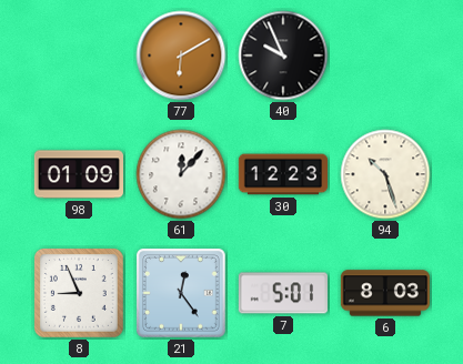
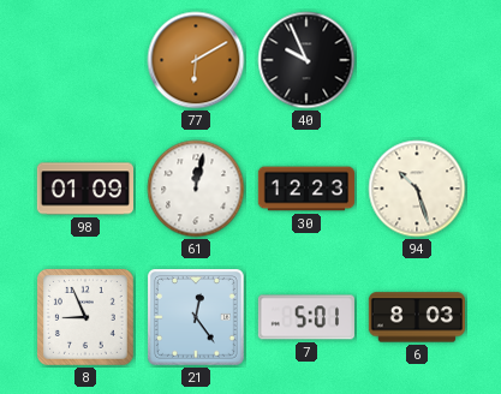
61: 12:07 -> 12:02 (196, 189)
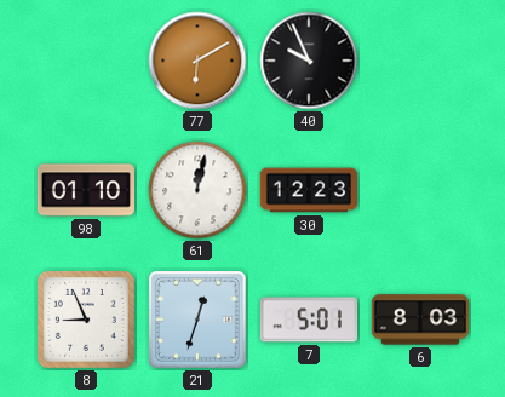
98: 01:09 -> 01:10 (85, 190)
94: 10:27 -> none (417, 189)
21: 12:24 -> 12:33 (199, 321)
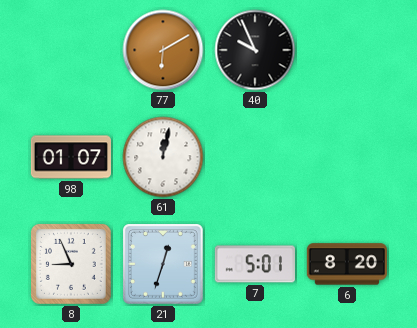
98: 01:10 -> 01:07 (70, 157)
30: 12:23 -> none (308, 190)
6: 8:03 -> 8:20 (347, 264)
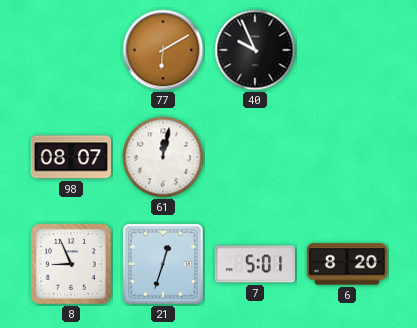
98: 01:07 -> 08:07 (70, 157)
